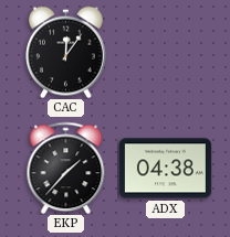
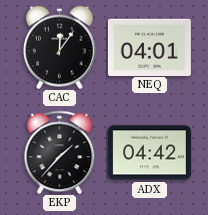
NEQ: none -> 04:01 (149, 47)
ADX: 04:38 -> 04:42 (149, 153)
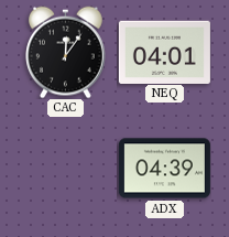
EKP: 1:37 -> none (60, 152)
ADX: 04:42 -> 04:39 (164, 169)
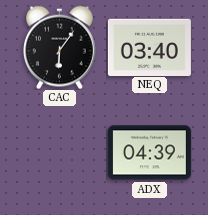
CAC: 12:06 -> 6:06 (60, 47)
NEQ: 04:01 -> 03:40 (149, 47)
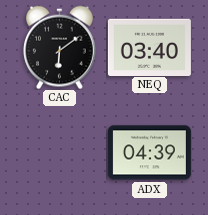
CAC: 6:06 -> 6:09 (60, 47)
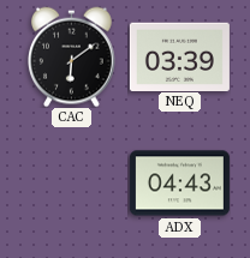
NEQ: 03:40 -> 03:39 (179, 56)
ADX: 04:39 -> 04:43 (179, 184)
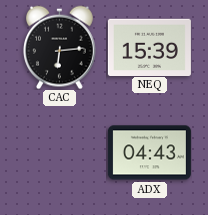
CAC: 6:09 -> 6:14 (60, 47)
NEQ: 03:39 -> 15:39 (149, 47)
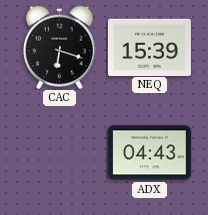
CAC: 6:14 -> 6:18 (60, 47)
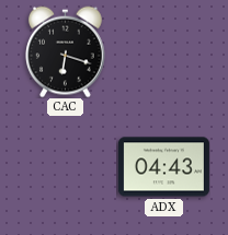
NEQ: 15:39 -> none (149, 47)
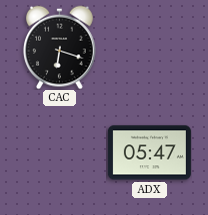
ADX: 04:43 -> 05:47 (149, 153)
